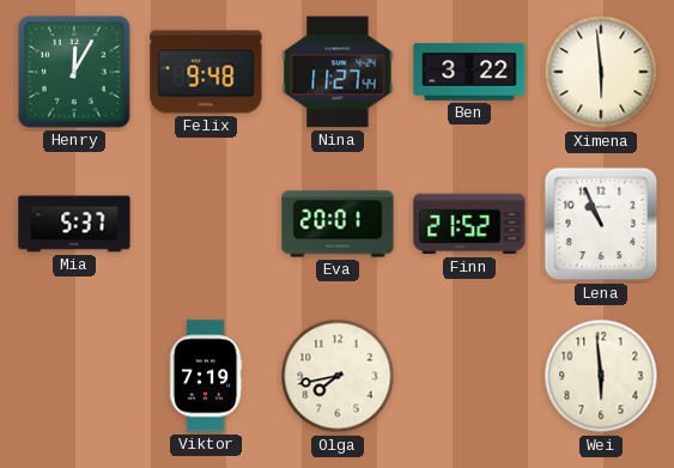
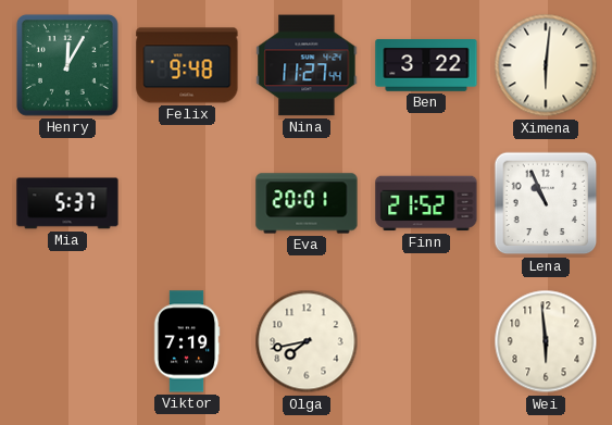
Ximena: 5:59 -> 6:01 (546, 65)
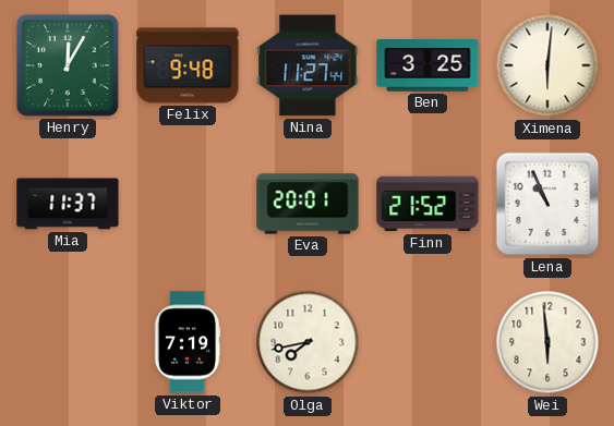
Ben: 3:22 -> 3:25 (428, 65)
Mia: 5:37 -> 11:37 (68, 204)
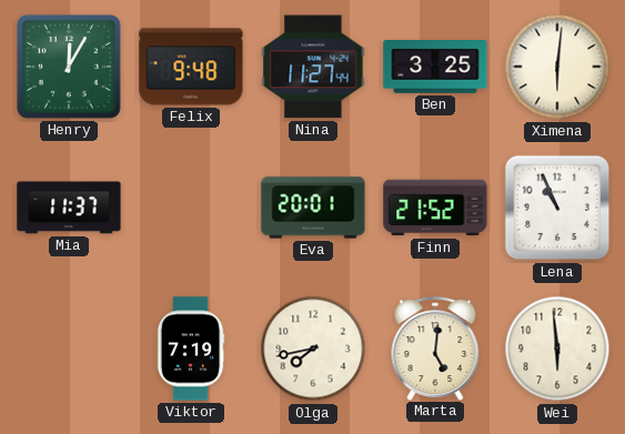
Marta: none -> 5:01 (435, 349)
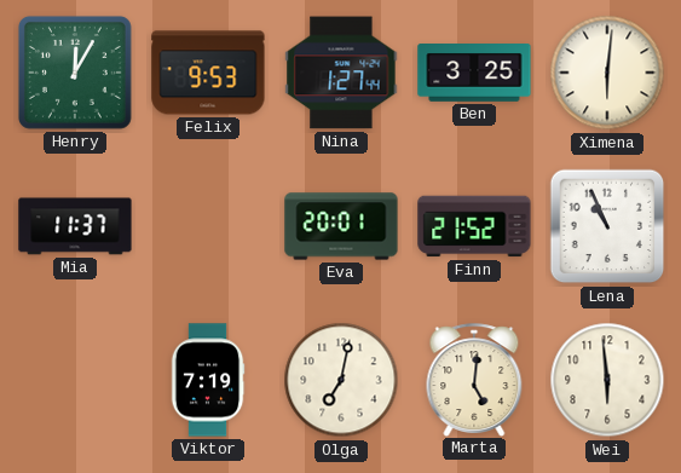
Felix: 9:48 -> 9:53 (208, 73)
Nina: 11:27 -> 1:27 (341, 73)
Olga: 7:43 -> 7:02 (341, 380)
